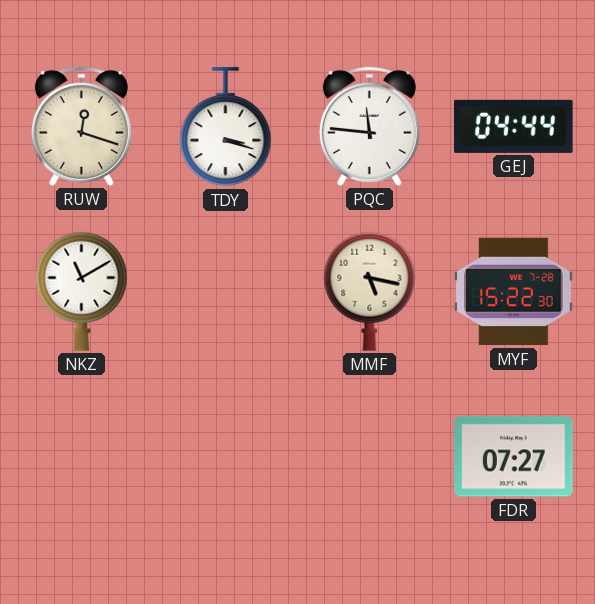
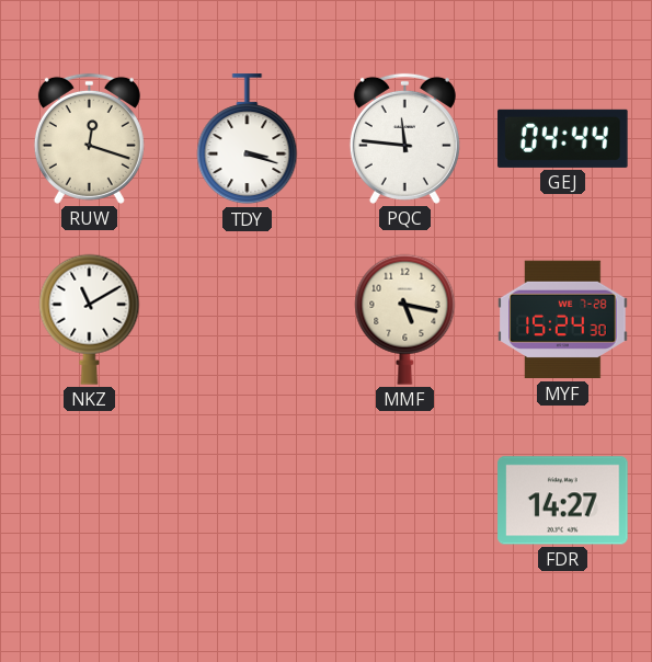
MYF: 15:22 -> 15:24 (563, 320)
FDR: 07:27 -> 14:27 (563, 501)
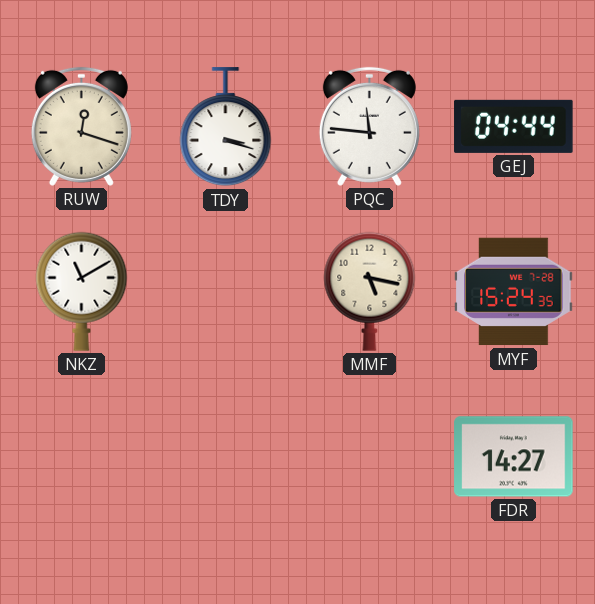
MYF: 15:24:30 -> 15:24:35 (514, 292)
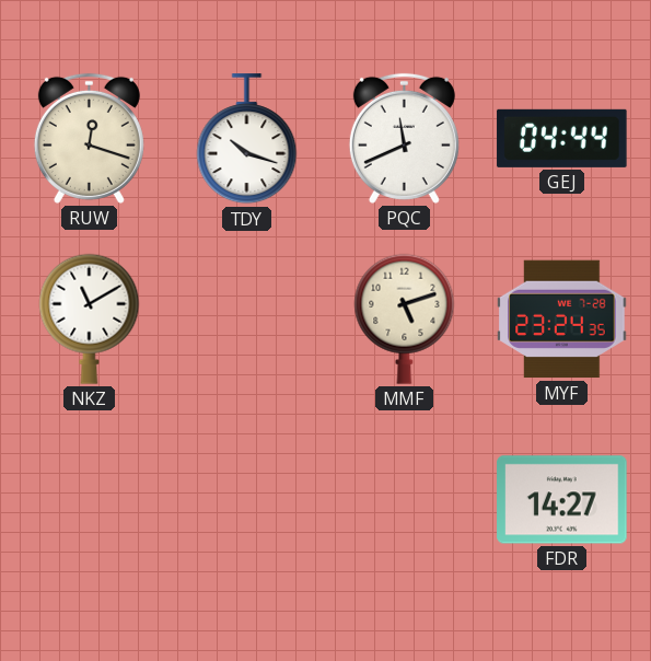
TDY: 3:18 -> 10:18 (247, 139)
PQC: 11:46 -> 11:41 (404, 138)
MMF: 5:17 -> 5:12 (405, 318)
MYF: 15:24 -> 23:24 (562, 320)
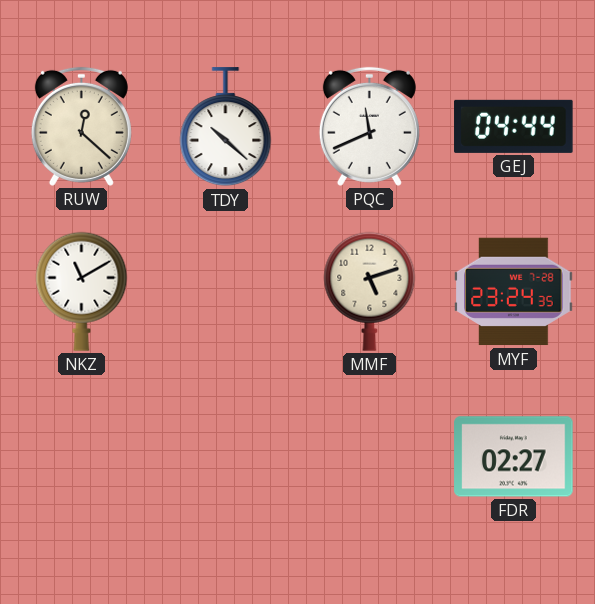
RUW: 12:18 -> 12:22 (81, 126)
TDY: 10:18 -> 10:22 (226, 127)
FDR: 14:27 -> 02:27 (514, 457)
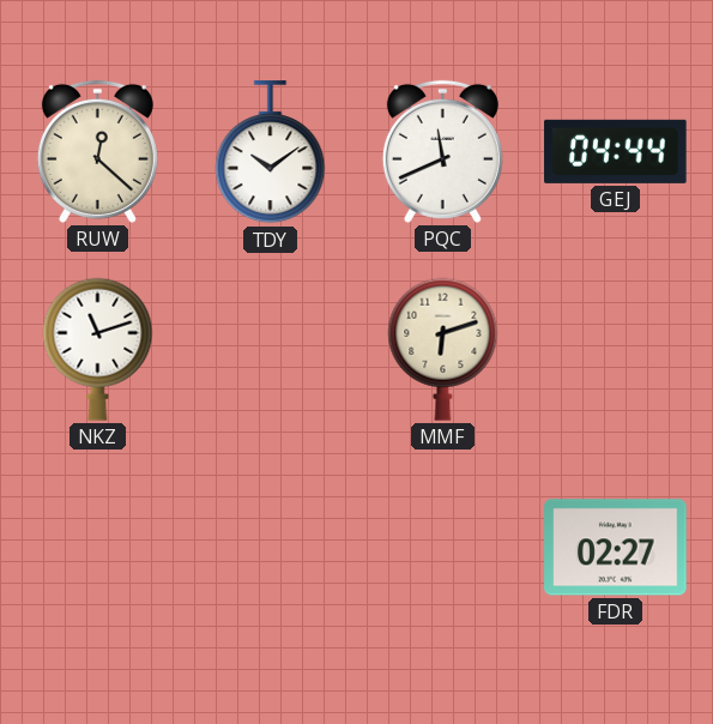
TDY: 10:22 -> 10:09 (271, 152)
NKZ: 11:10 -> 11:12 (98, 349)
MMF: 5:12 -> 6:12 (443, 349)
MYF: 23:24 -> none (514, 292)
